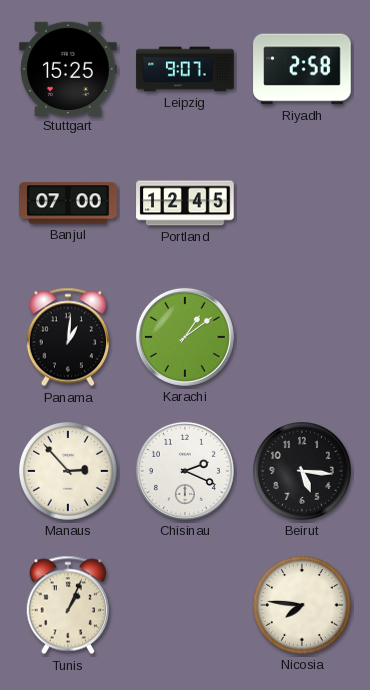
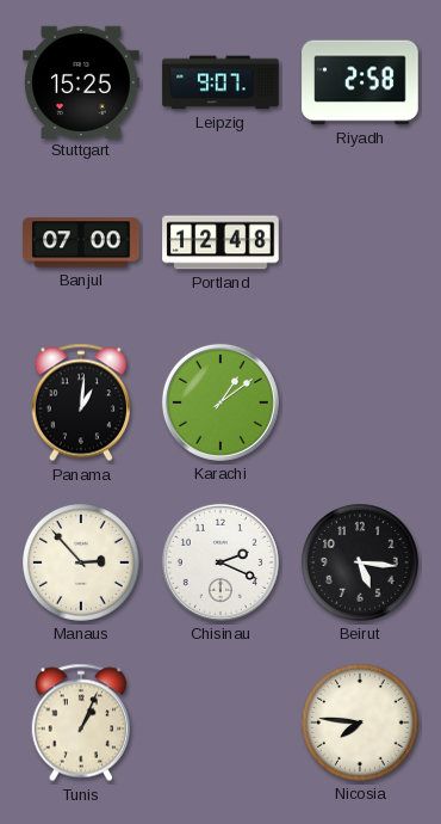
Portland: 12:45 -> 12:48 (220, 242)
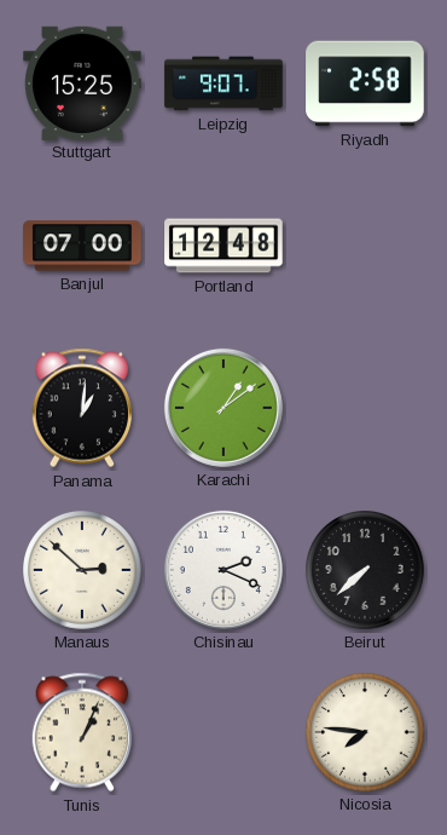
Manaus: 2:53 -> 2:52 (83, 571)
Beirut: 5:16 -> 7:38 (366, 571)
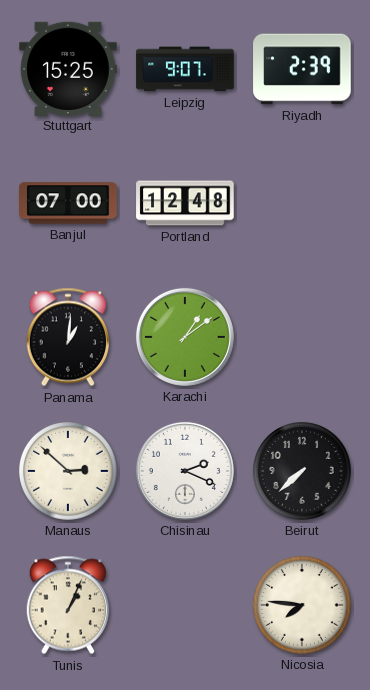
Riyadh: 2:58 -> 2:39 (302, 69)
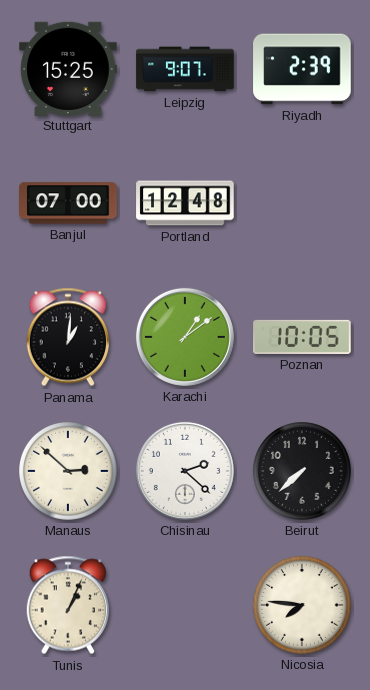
Poznan: none -> 10:05 (302, 337)
Chisinau: 2:19 -> 2:22 (185, 471)
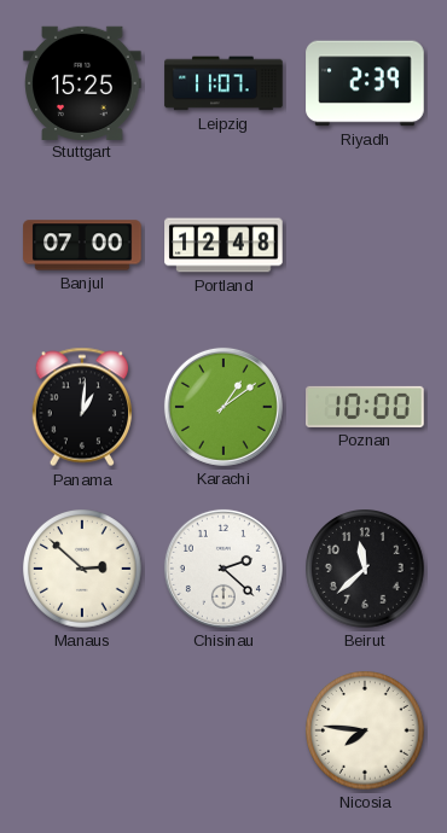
Leipzig: 9:07 -> 11:07 (224, 83)
Poznan: 10:05 -> 10:00 (365, 407)
Beirut: 7:38 -> 11:38 (366, 570)
Tunis: 1:04 -> none (68, 605)
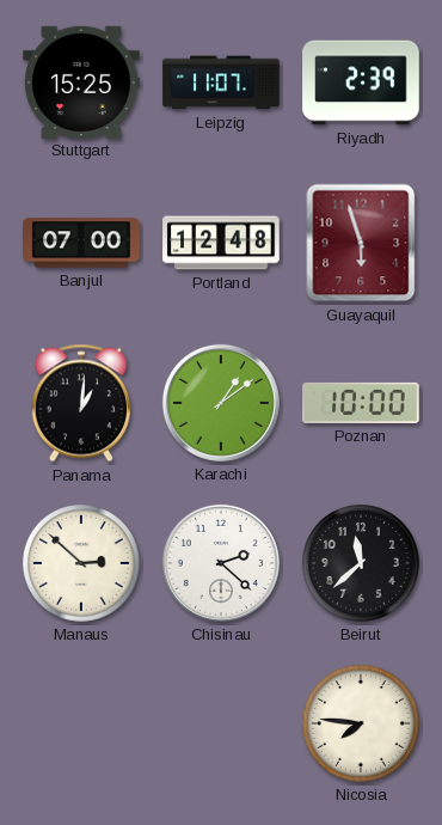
Guayaquil: none -> 5:57 (361, 243)
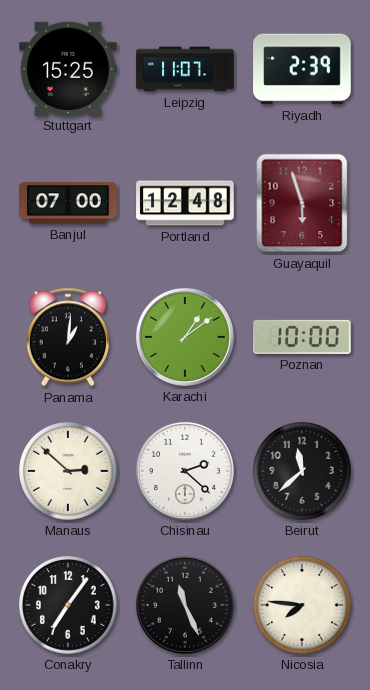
Conakry: none -> 7:06 (69, 606)
Tallinn: none -> 11:26 (185, 605)
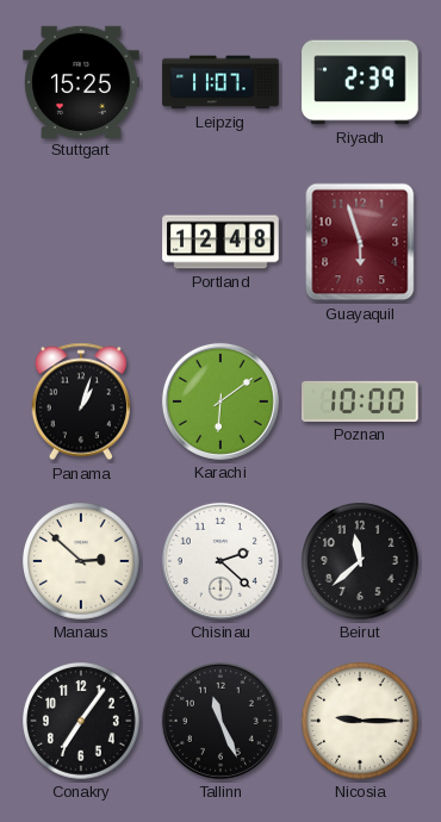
Banjul: 07:00 -> none (68, 203)
Panama: 1:01 -> 1:03 (81, 401)
Karachi: 1:09 -> 6:09 (220, 401)
Nicosia: 7:46 -> 9:15 (361, 722)
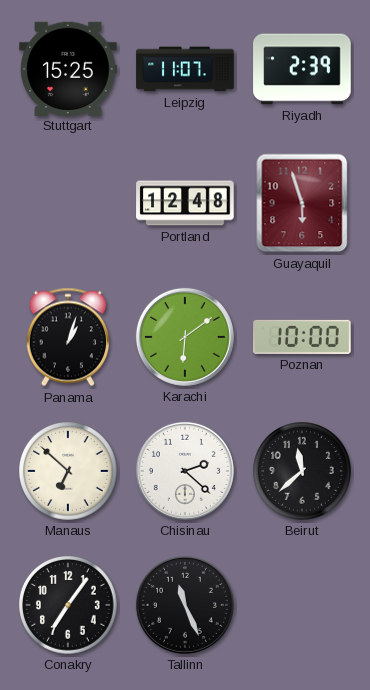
Manaus: 2:52 -> 6:52 (69, 472)
Nicosia: 9:15 -> none (361, 722)
